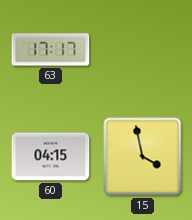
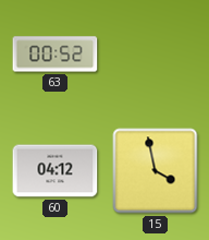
63: 17:17 -> 00:52 (56, 55)
60: 04:15 -> 04:12 (56, 171)
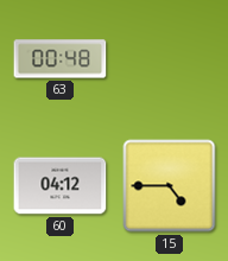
63: 00:52 -> 00:48 (61, 59)
15: 3:58 -> 4:45 (170, 186)
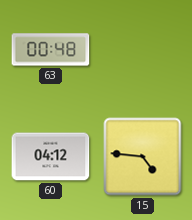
15: 4:45 -> 4:46 (143, 157)
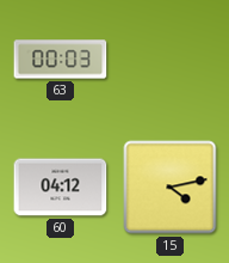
63: 00:48 -> 00:03 (61, 60)
15: 4:46 -> 4:13 (171, 188)
